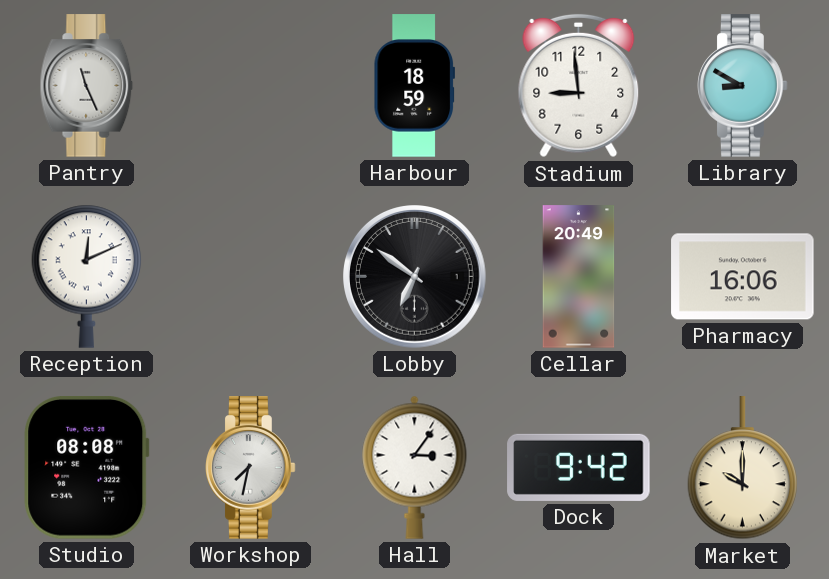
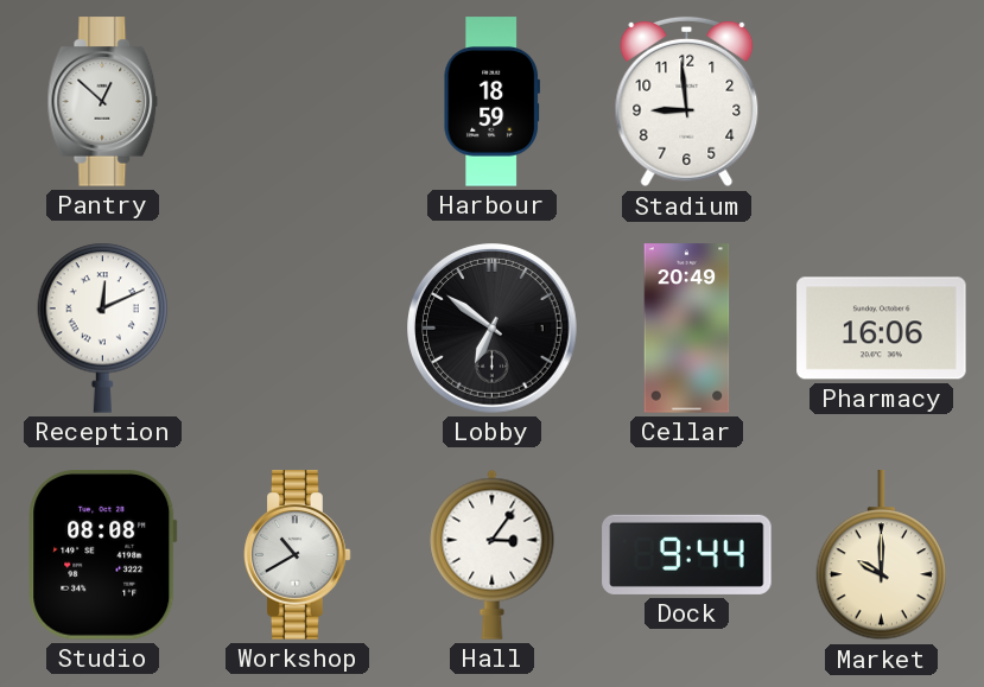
Pantry: 11:26 -> 12:52 (103, 102)
Library: 8:50 -> none (743, 86)
Workshop: 7:32 -> 10:40 (298, 555)
Dock: 9:42 -> 9:44 (687, 554)
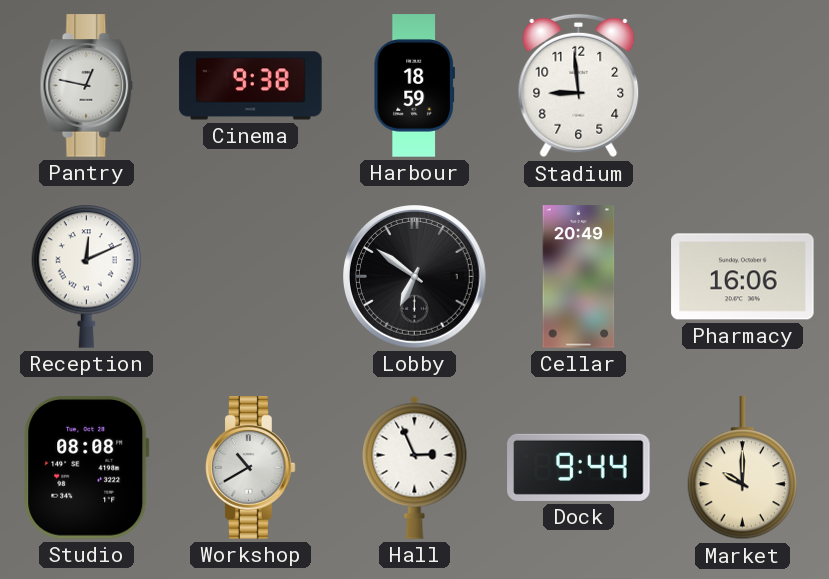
Pantry: 12:52 -> 12:47 (87, 86)
Cinema: none -> 9:38 (251, 86)
Hall: 3:06 -> 2:56 (415, 467)
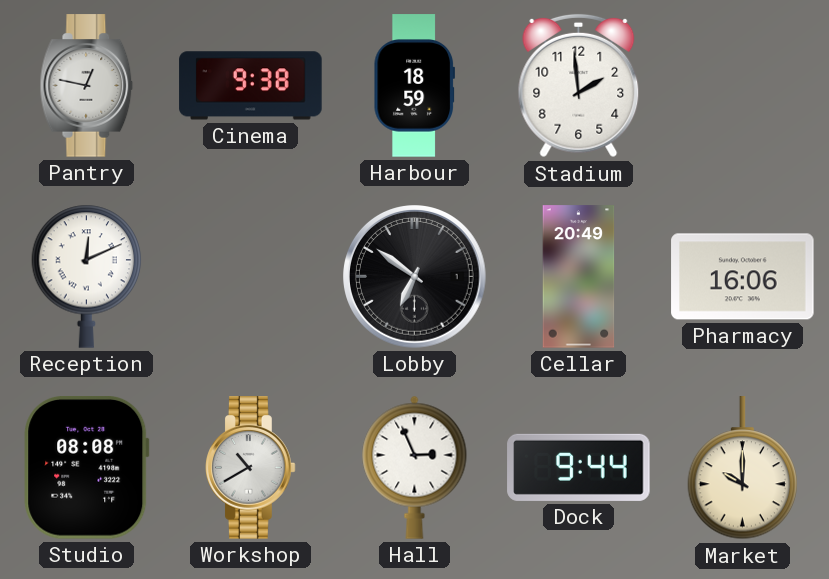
Stadium: 8:59 -> 1:59 (579, 86)
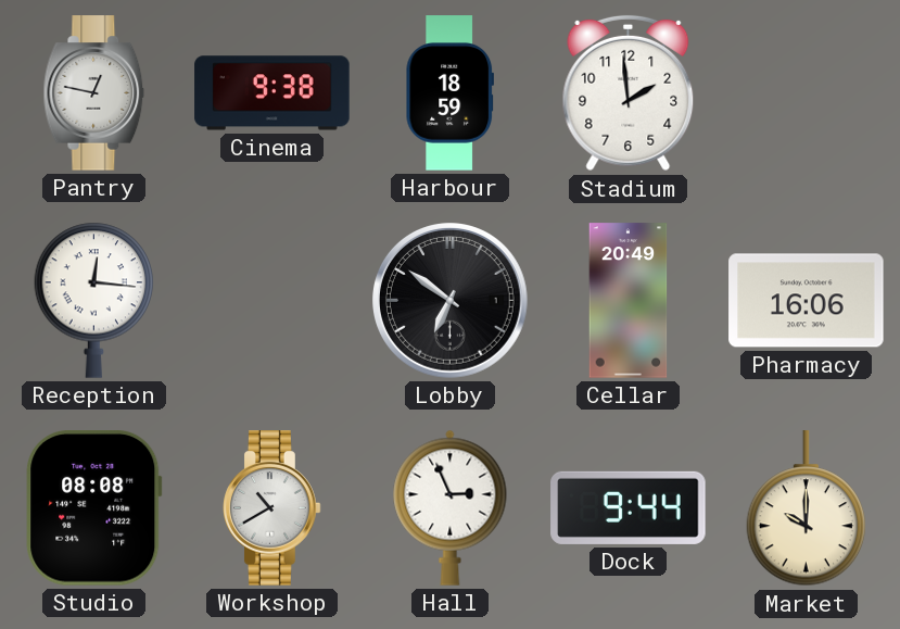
Reception: 12:11 -> 12:16 (94, 300)
